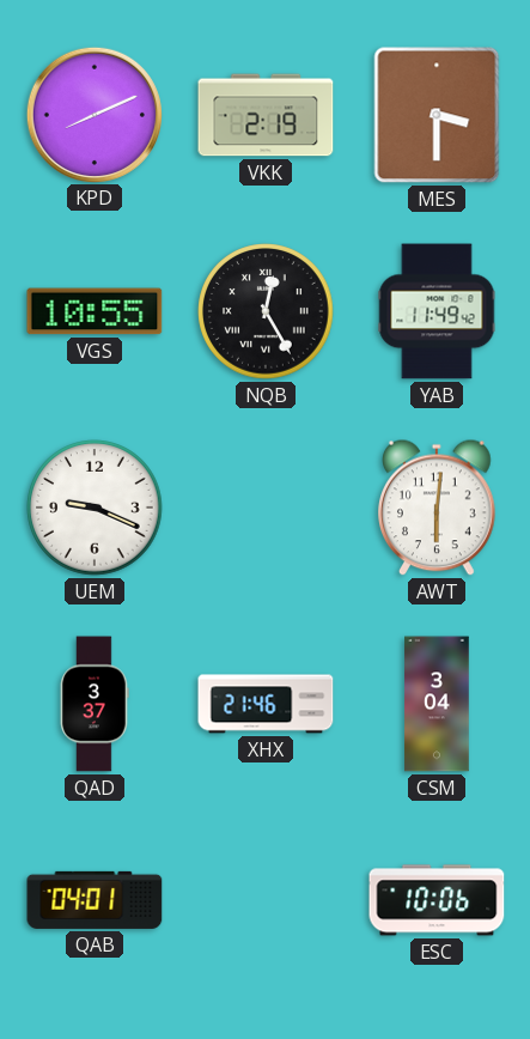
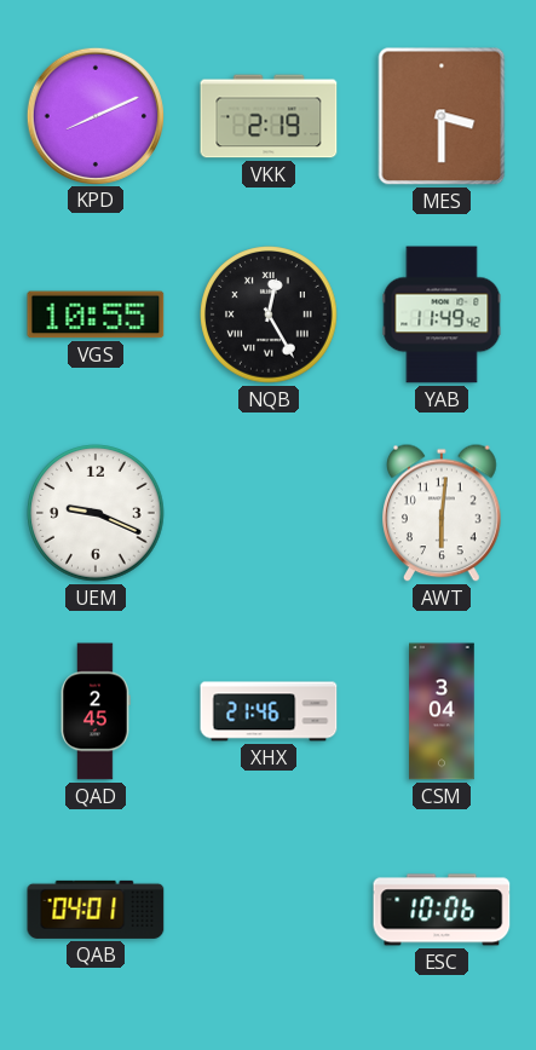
QAD: 3:37 -> 2:45 (96, 711)
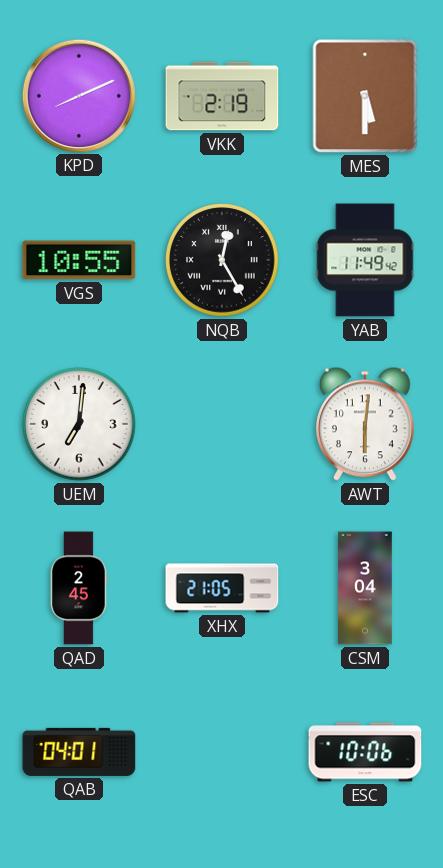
MES: 3:30 -> 5:30 (365, 96)
UEM: 9:19 -> 7:01 (79, 424)
XHX: 21:46 -> 21:05 (222, 588)
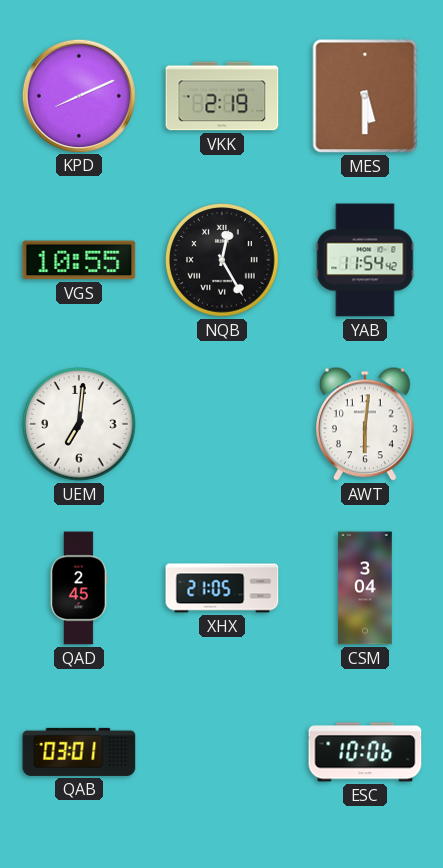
YAB: 11:49 -> 11:54 (365, 260)
QAB: 04:01 -> 03:01 (79, 752)
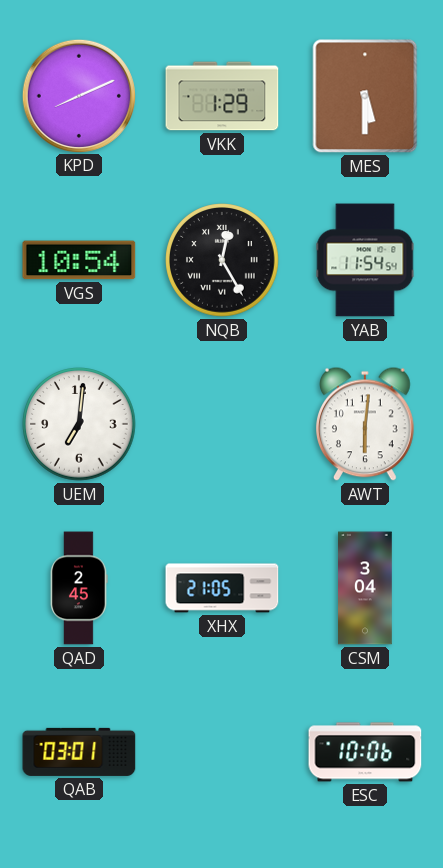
VKK: 2:19 -> 1:29 (222, 96)
VGS: 10:55 -> 10:54 (79, 260)
YAB: 11:54:42 -> 11:54:54 (365, 260)
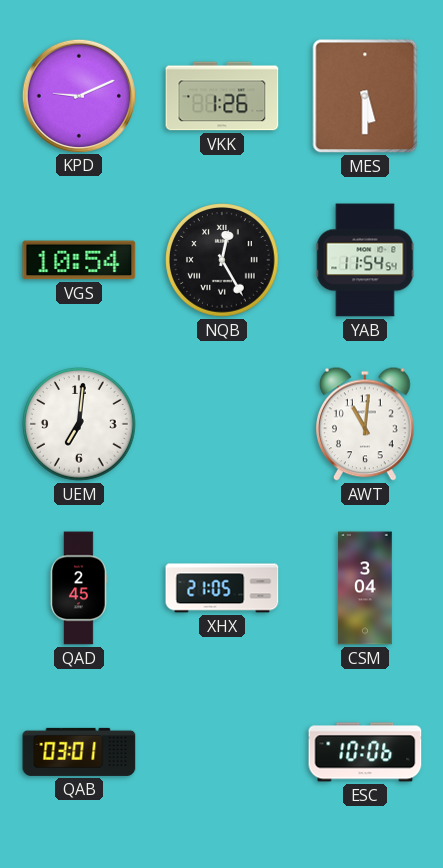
KPD: 8:11 -> 9:11 (78, 95)
VKK: 1:29 -> 1:26 (222, 96)
AWT: 6:01 -> 11:01 (366, 424)
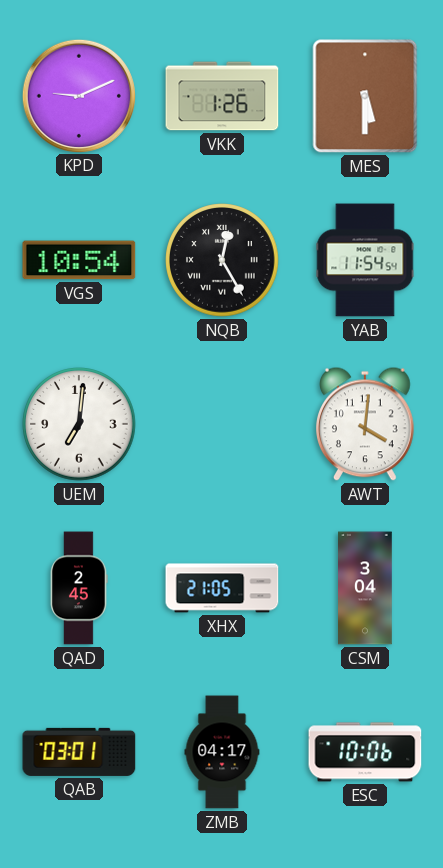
AWT: 11:01 -> 4:01 (366, 424)
ZMB: none -> 04:17 (222, 752)
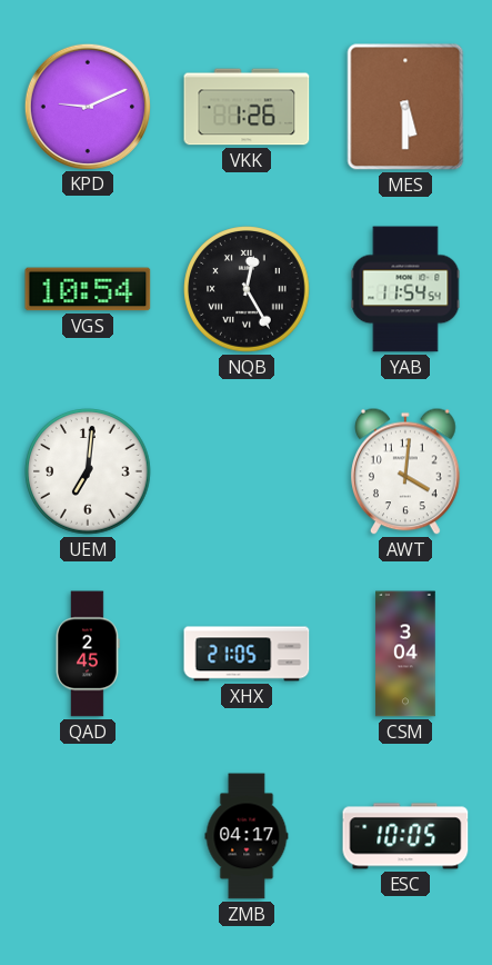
QAB: 03:01 -> none (79, 752)
ESC: 10:06 -> 10:05 (405, 836)
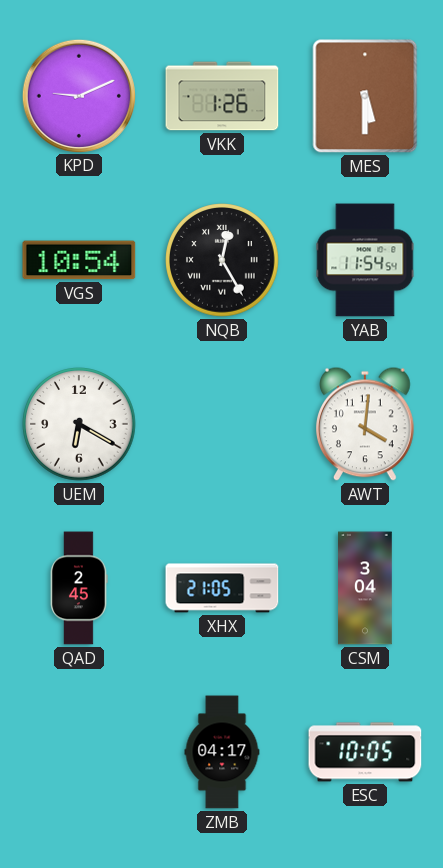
UEM: 7:01 -> 6:20 (79, 424)
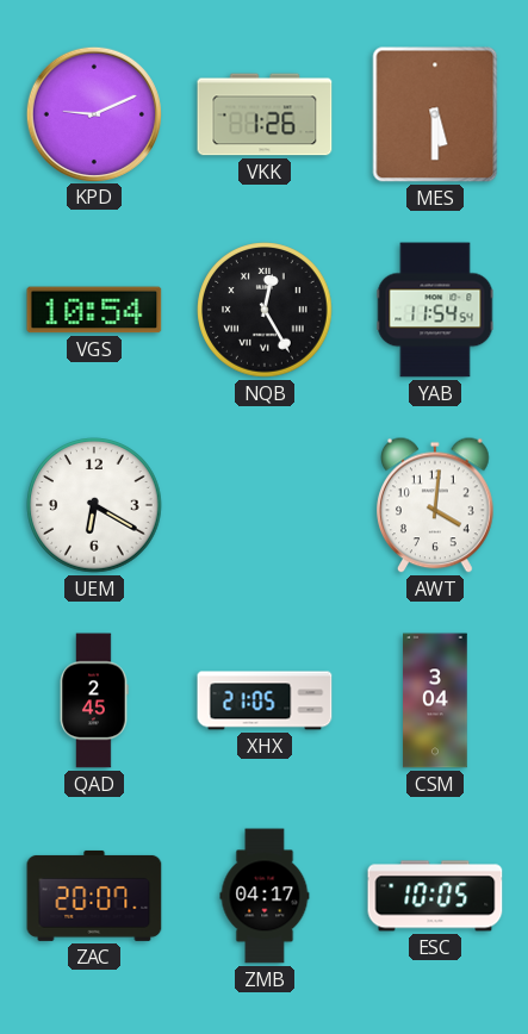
ZAC: none -> 20:07 (94, 896)
